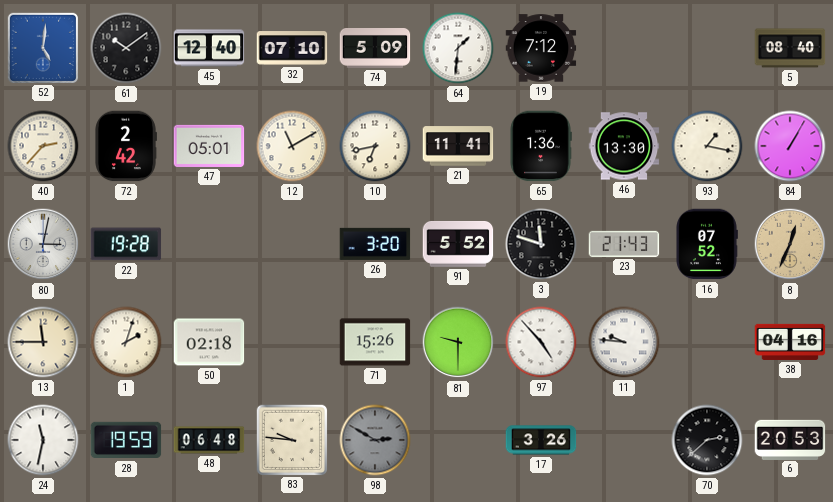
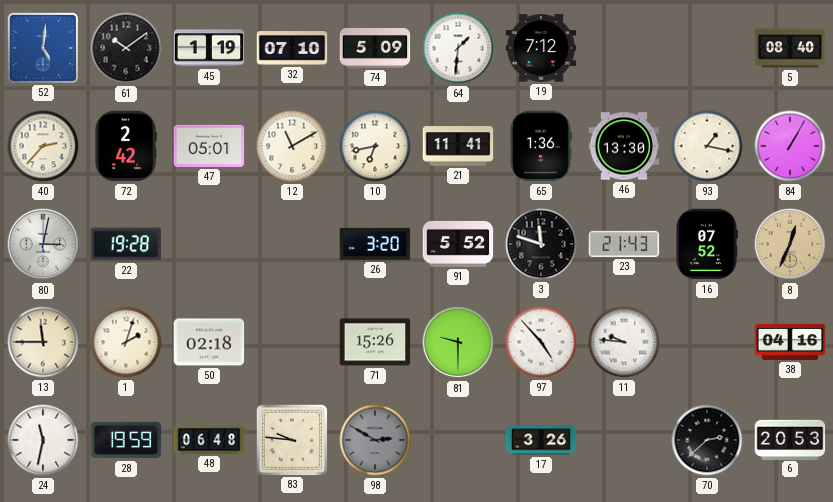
45: 12:40 -> 1:19 (209, 48)
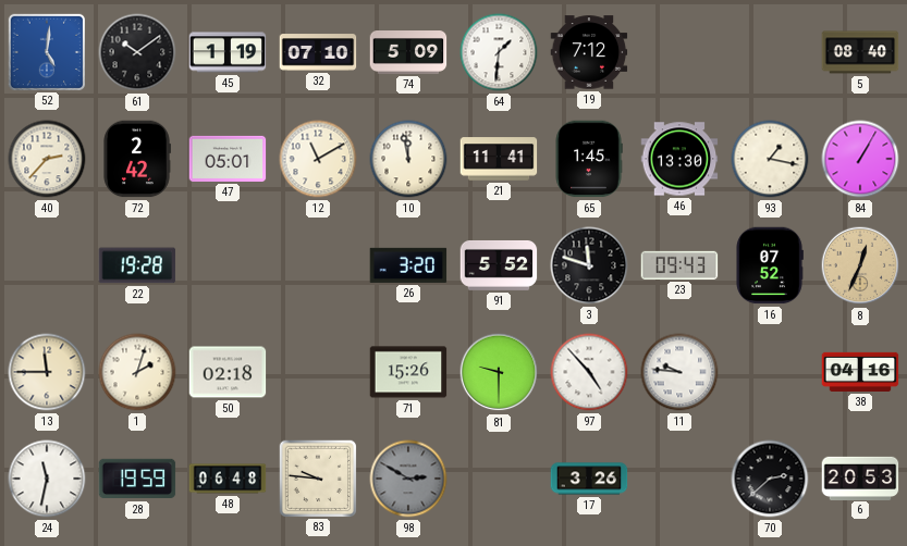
10: 6:43 -> 11:58 (408, 159)
65: 1:36 -> 1:45 (589, 159)
80: 3:02 -> none (43, 244)
23: 21:43 -> 09:43 (679, 265)
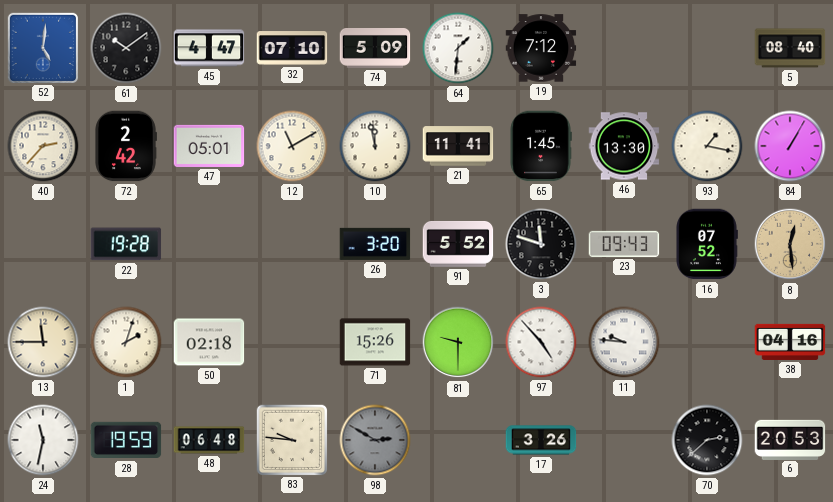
45: 1:19 -> 4:47 (209, 48)
8: 12:34 -> 12:29 (790, 244)
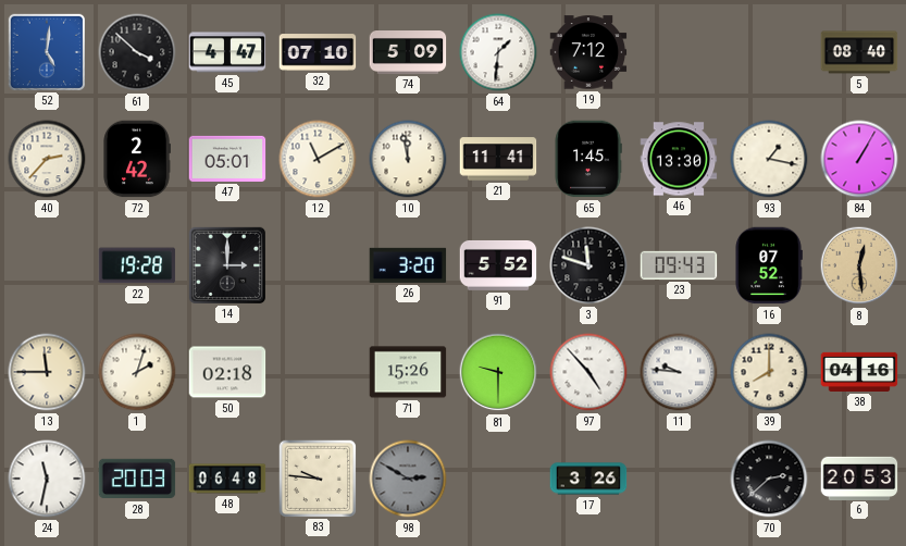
61: 10:09 -> 3:52 (137, 52)
14: none -> 3:00 (226, 264)
39: none -> 8:00 (769, 372)
28: 19:59 -> 20:03 (137, 479)
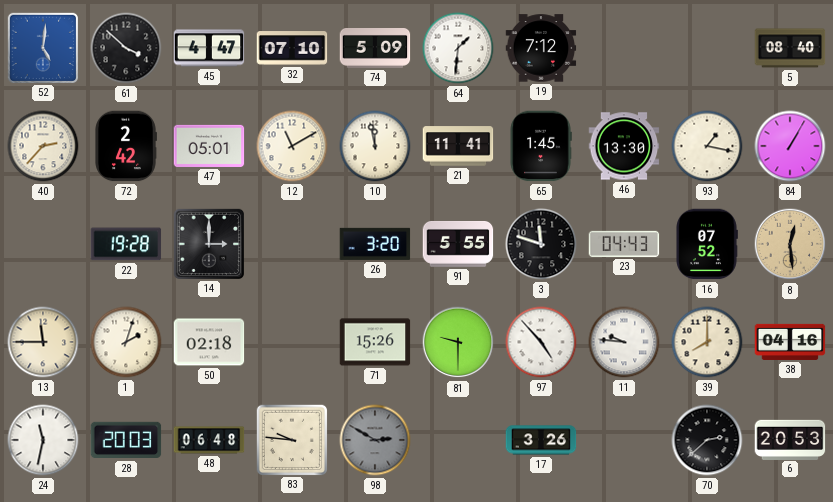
91: 5:52 -> 5:55 (458, 244)
23: 09:43 -> 04:43 (624, 244)
